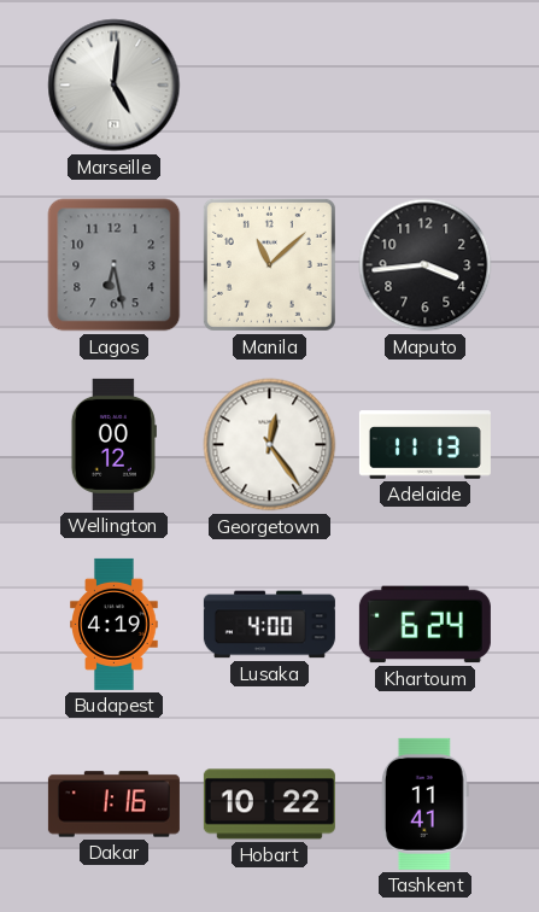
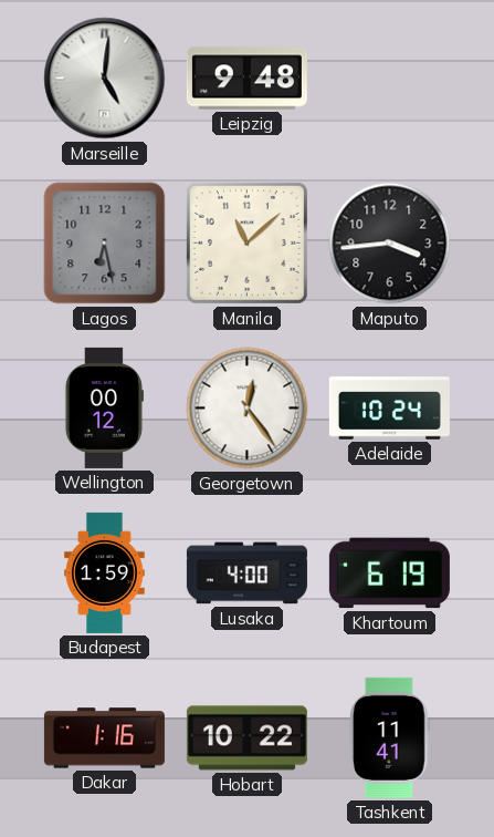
Leipzig: none -> 9:48 (246, 79)
Adelaide: 11:13 -> 10:24 (389, 409)
Budapest: 4:19 -> 1:59 (105, 572)
Khartoum: 6:24 -> 6:19 (389, 573)
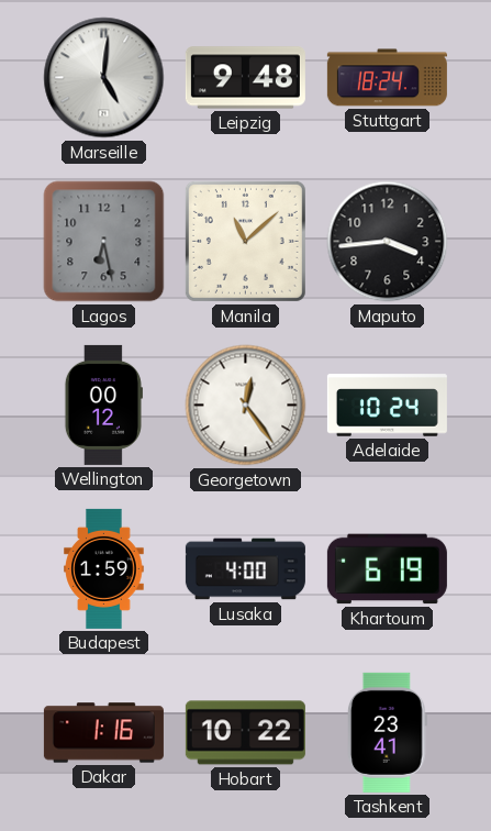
Stuttgart: none -> 18:24 (387, 78)
Tashkent: 11:41 -> 23:41 (387, 732)
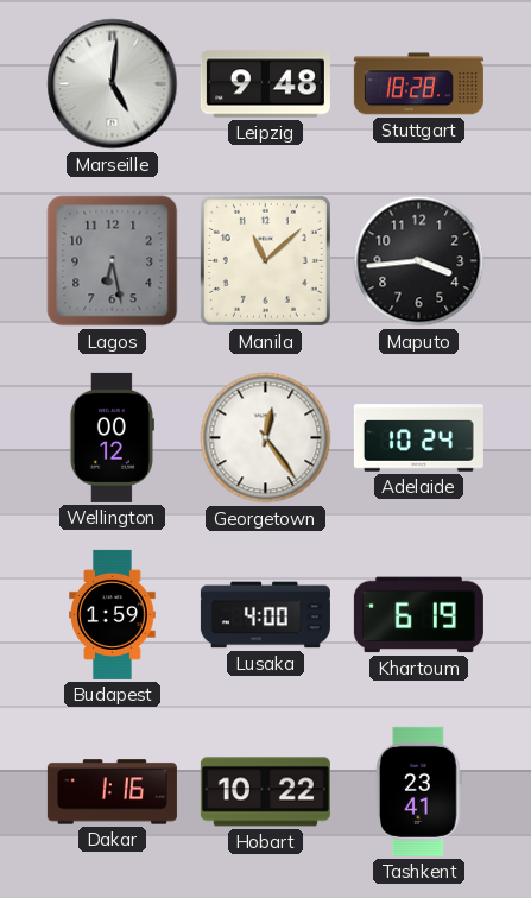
Stuttgart: 18:24 -> 18:28 (418, 84)
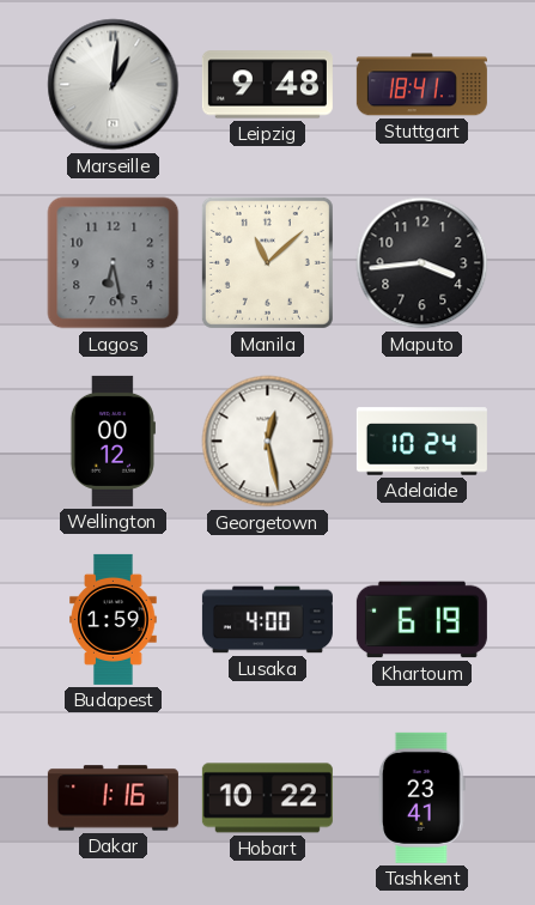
Marseille: 5:01 -> 1:01 (114, 85)
Stuttgart: 18:28 -> 18:41 (421, 85)
Georgetown: 12:24 -> 12:28 (268, 442)
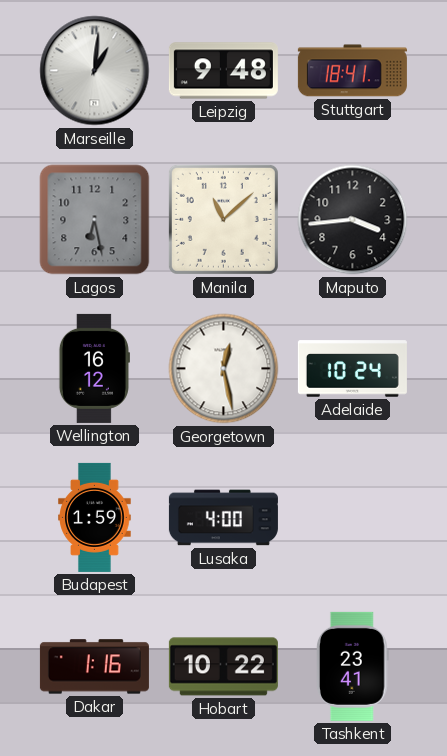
Wellington: 00:12 -> 16:12 (94, 368)
Khartoum: 6:19 -> none (421, 620)
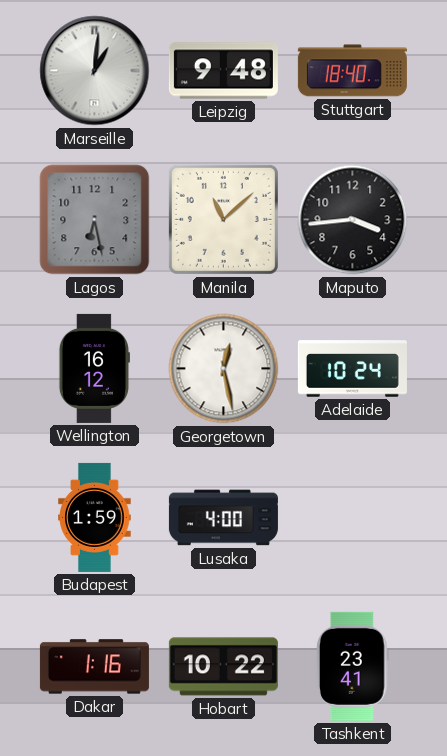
Stuttgart: 18:41 -> 18:40 (352, 71)
